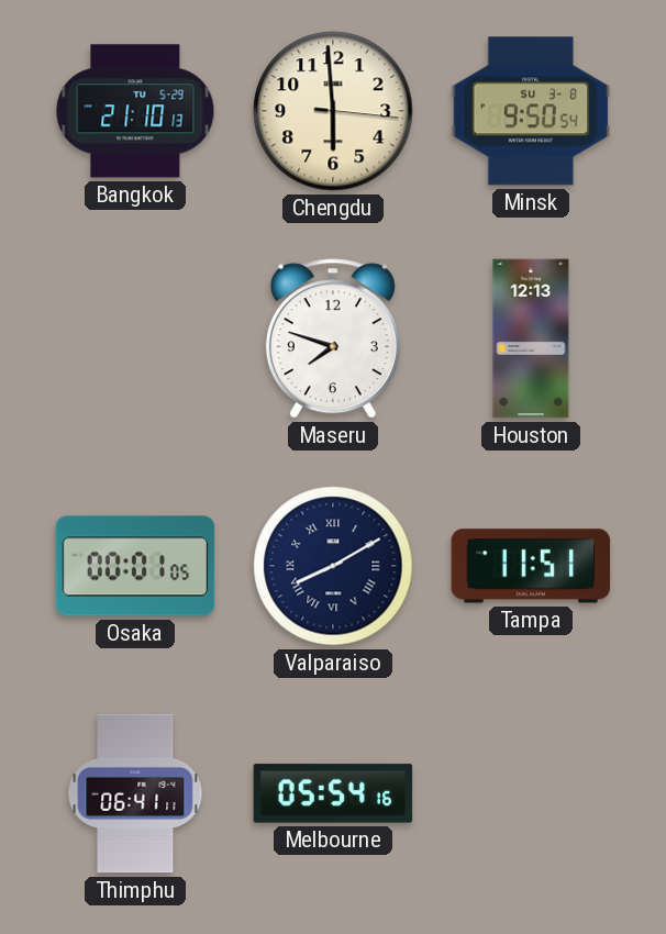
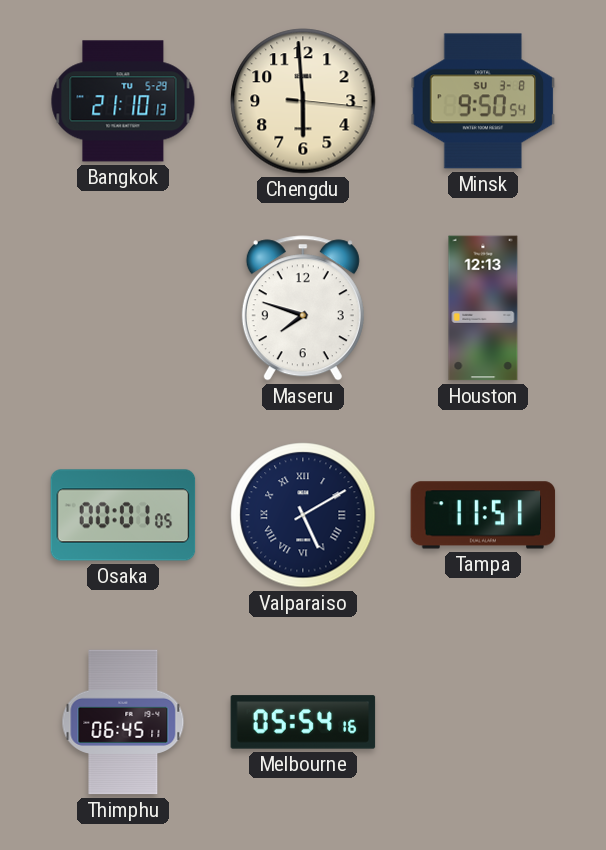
Valparaiso: 8:10 -> 5:10 (303, 515)
Thimphu: 06:41 -> 06:45 (123, 722)
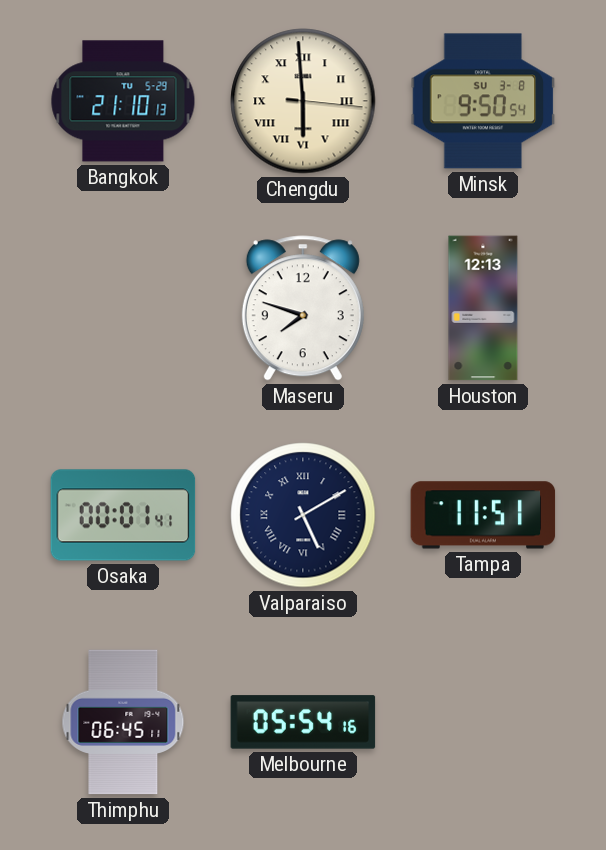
Chengdu numerals: Arabic -> Roman (303, 101)
Osaka: 00:01:05 -> 00:01:41 (123, 515)
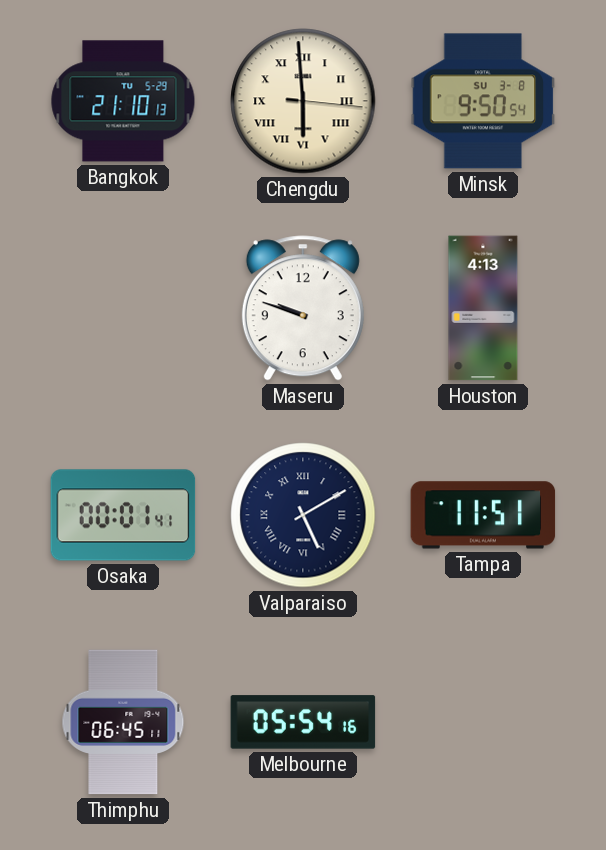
Maseru: 7:48 -> 9:48 (303, 308)
Houston: 12:13 -> 4:13 (483, 308)
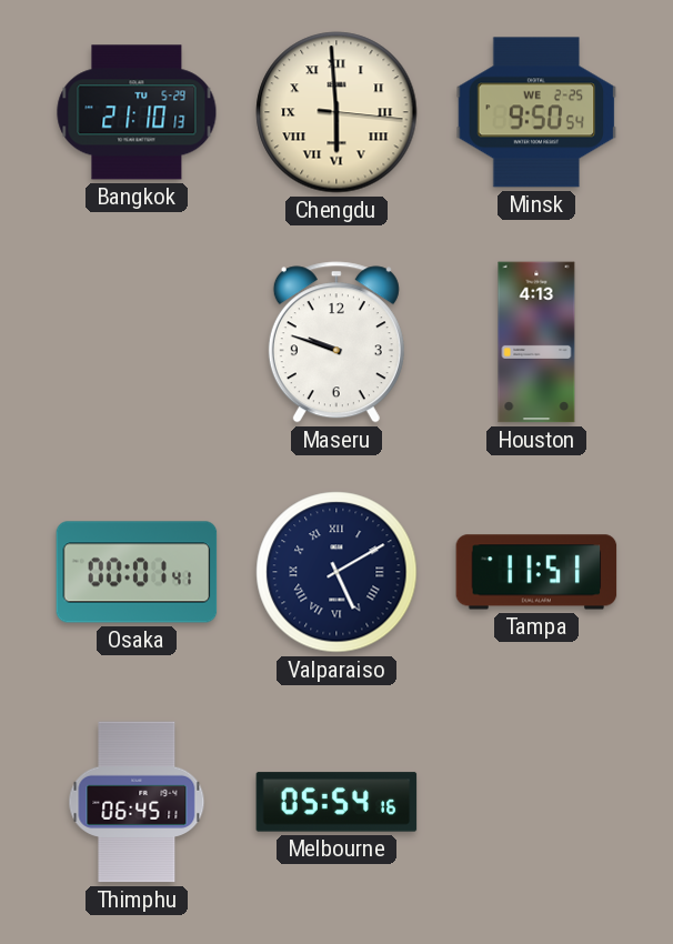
Minsk date: SU 3-8 -> WE 2-25 (536, 112)
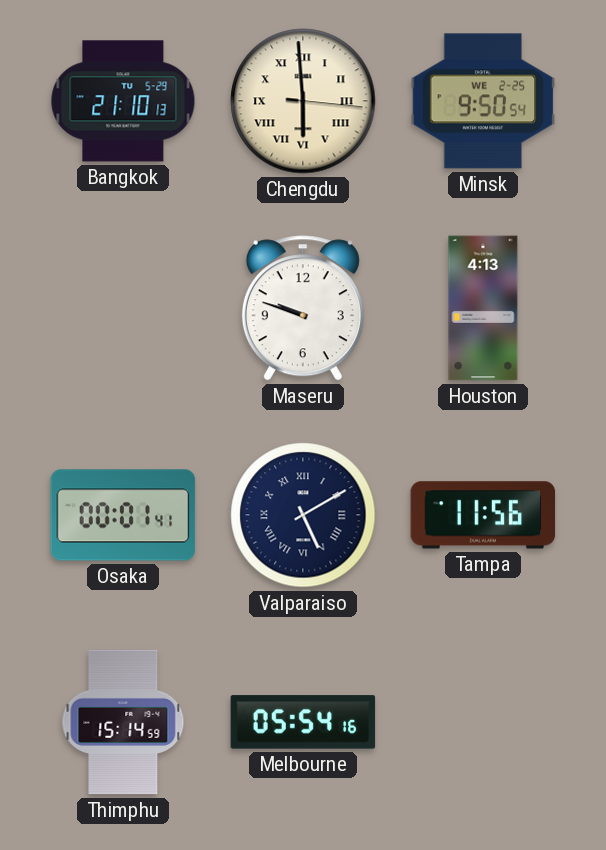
Tampa: 11:51 -> 11:56 (483, 515)
Thimphu: 06:45 -> 15:14 (123, 722)
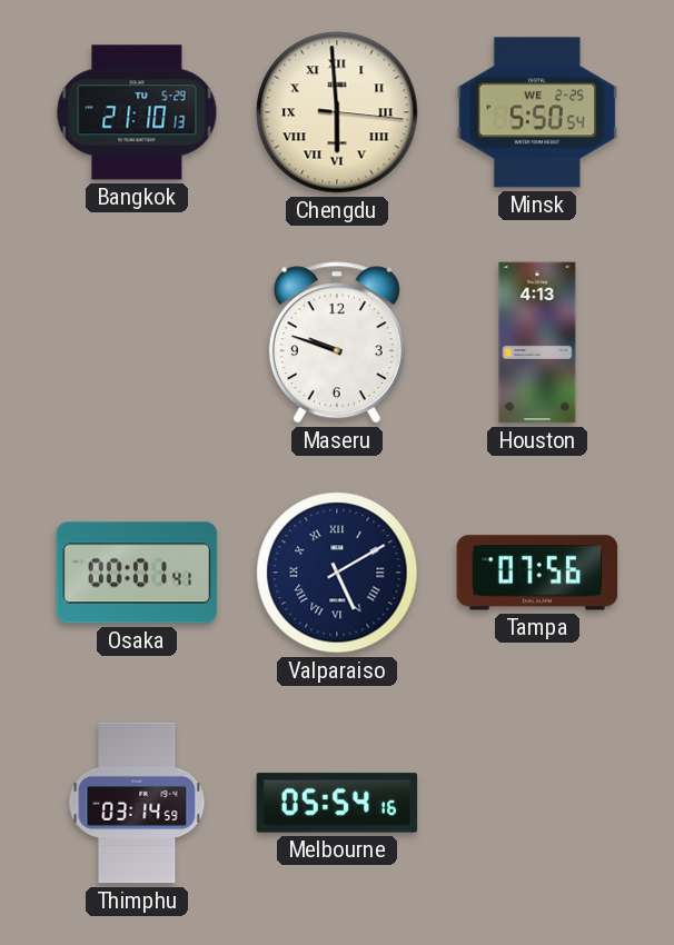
Minsk: 9:50 -> 5:50 (537, 112)
Tampa: 11:56 -> 07:56 (537, 573)
Thimphu: 15:14 -> 03:14 (137, 803)
